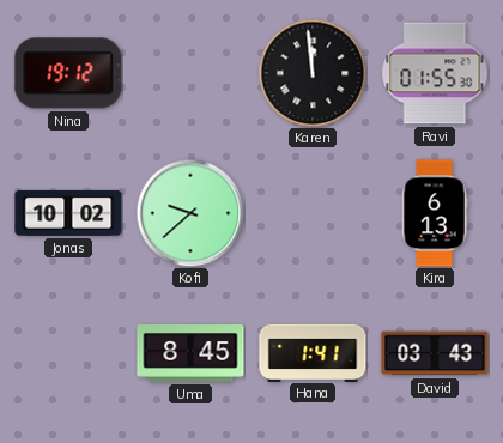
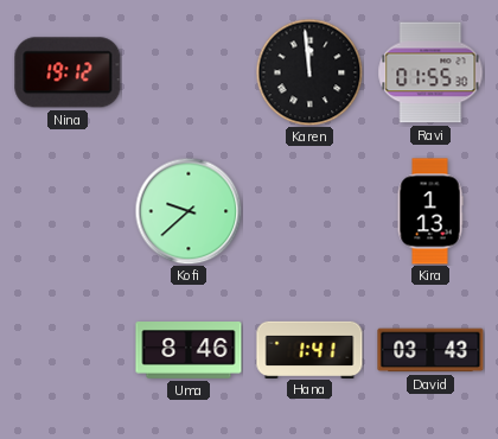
Jonas: 10:02 -> none (68, 213)
Kira: 6:13 -> 1:13 (430, 211)
Uma: 8:45 -> 8:46 (189, 351)
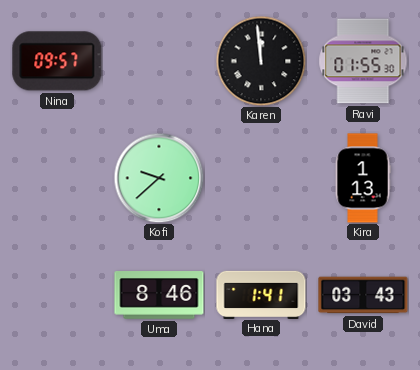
Nina: 19:12 -> 09:57 (57, 61)
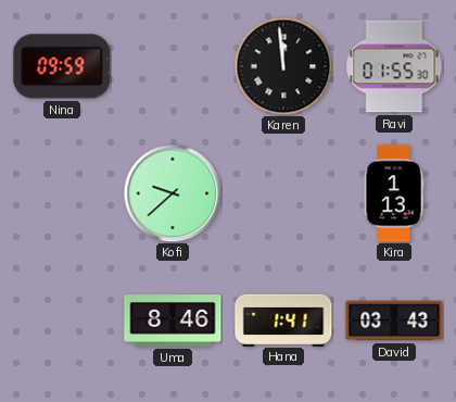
Nina: 09:57 -> 09:59 (62, 66)
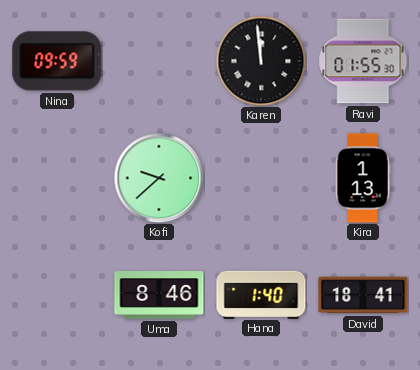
Hana: 1:41 -> 1:40 (261, 294)
David: 03:43 -> 18:41 (363, 295)
